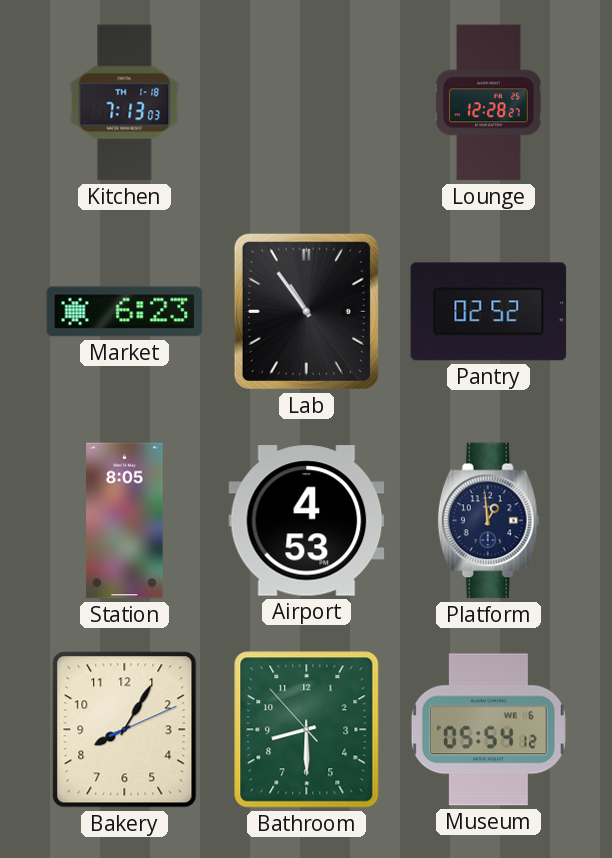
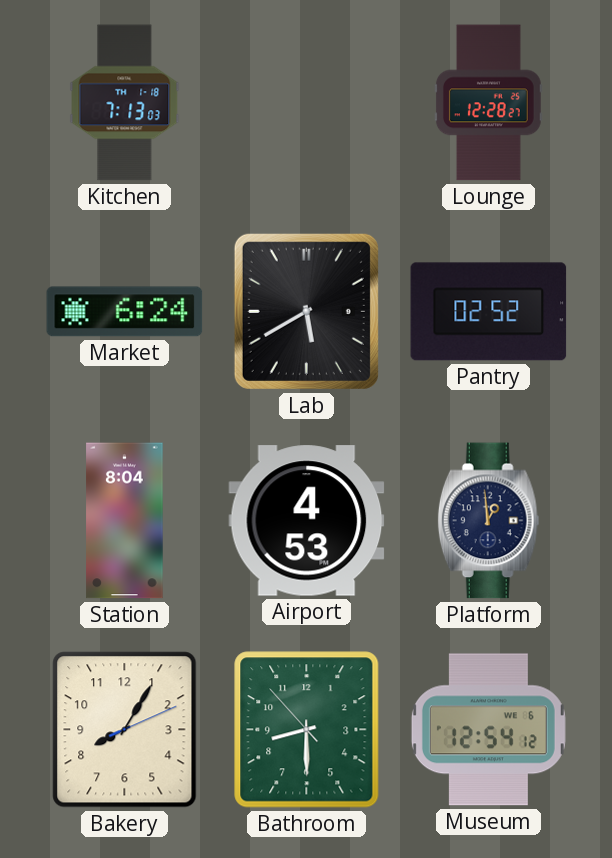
Market: 6:23 -> 6:24 (125, 312)
Lab: 10:54 -> 5:40 (306, 311)
Station: 8:05 -> 8:04 (125, 521)
Museum: 05:54 -> 12:54 (488, 730)
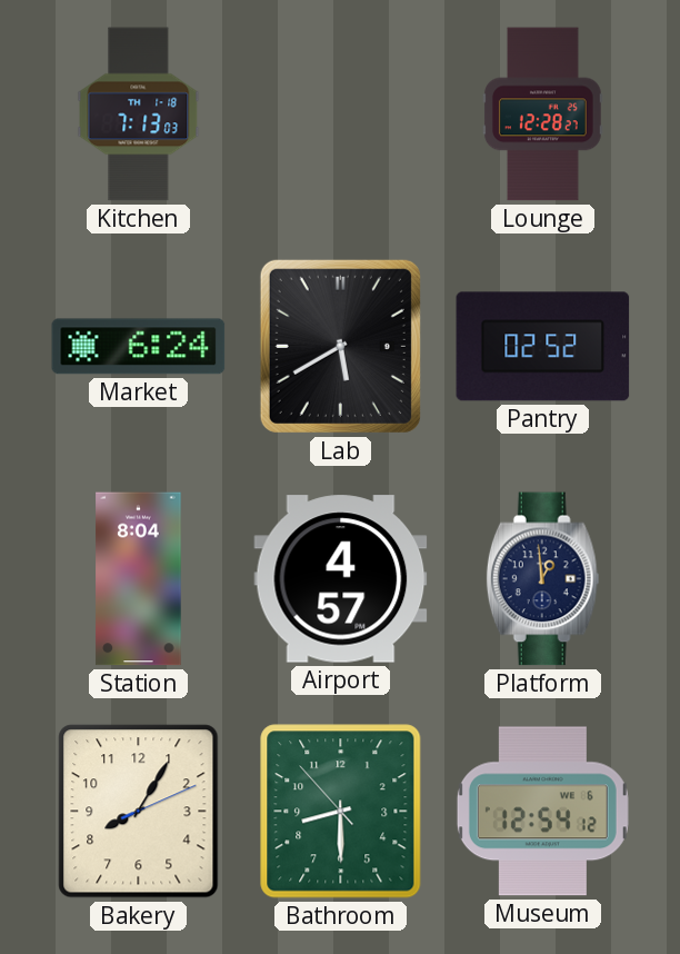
Airport: 4:53 -> 4:57 (341, 579)
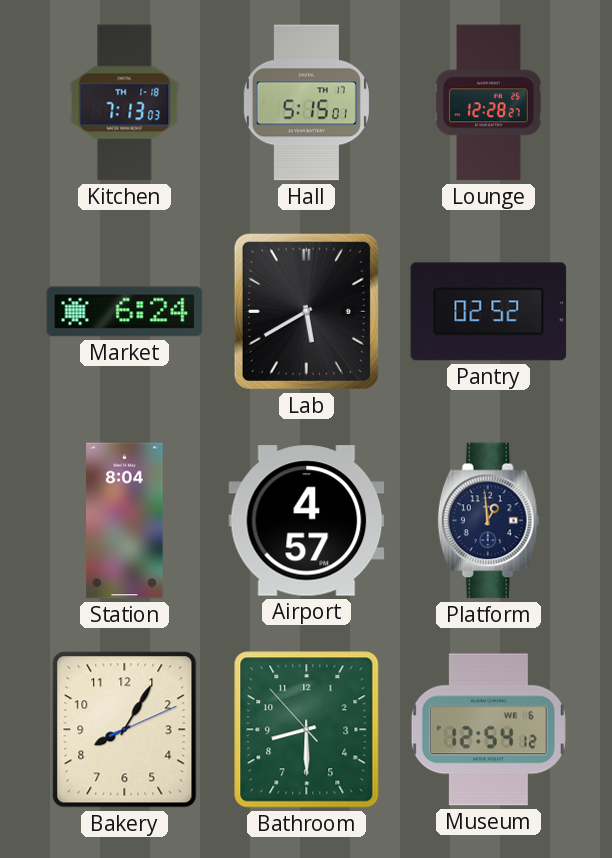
Hall: none -> 5:15 (306, 103)
